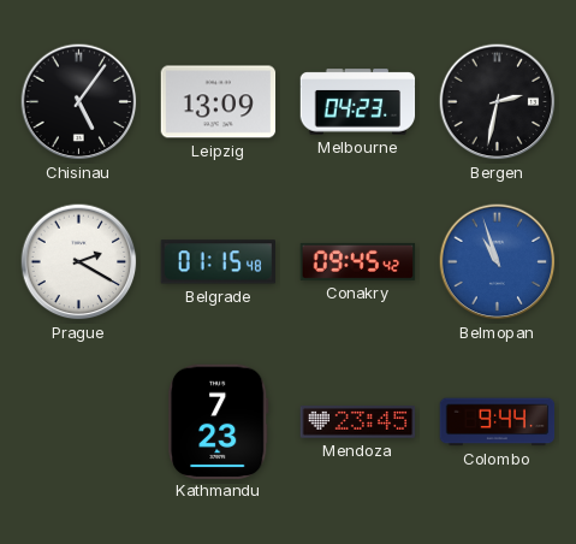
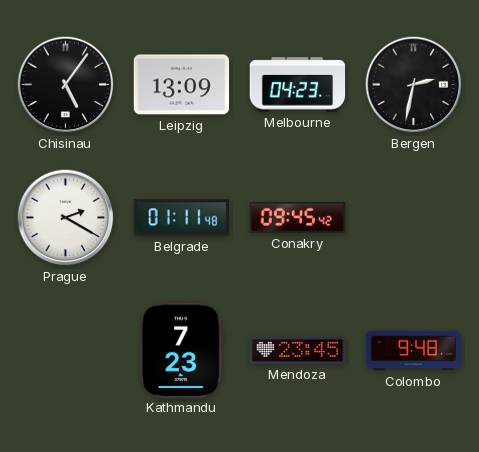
Belgrade: 01:15 -> 01:11 (181, 218)
Belmopan: 10:57 -> none (498, 262)
Colombo: 9:44 -> 9:48 (414, 351)
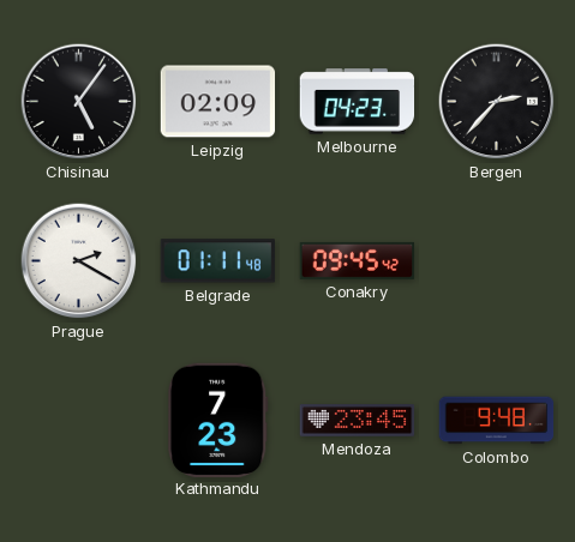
Leipzig: 13:09 -> 02:09 (218, 102)
Bergen: 2:32 -> 2:37 (497, 102)
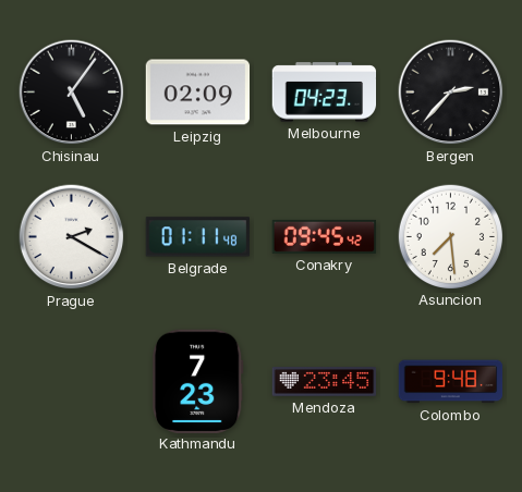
Asuncion: none -> 7:29 (450, 236)
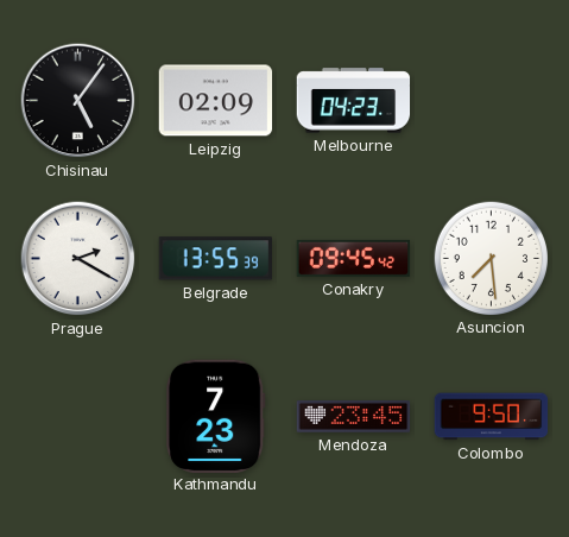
Bergen: 2:37 -> none (451, 93)
Belgrade: 01:11 -> 13:55 (215, 259)
Colombo: 9:48 -> 9:50 (492, 417)
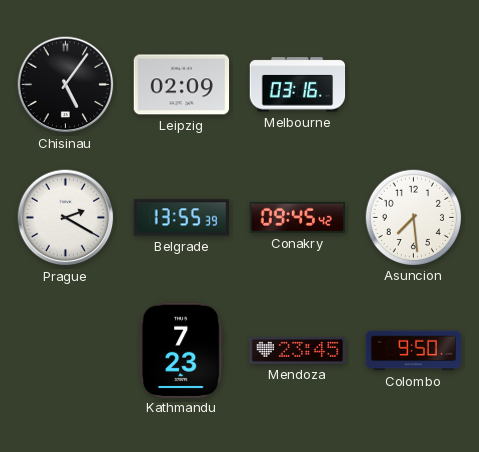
Melbourne: 04:23 -> 03:16 (298, 85)
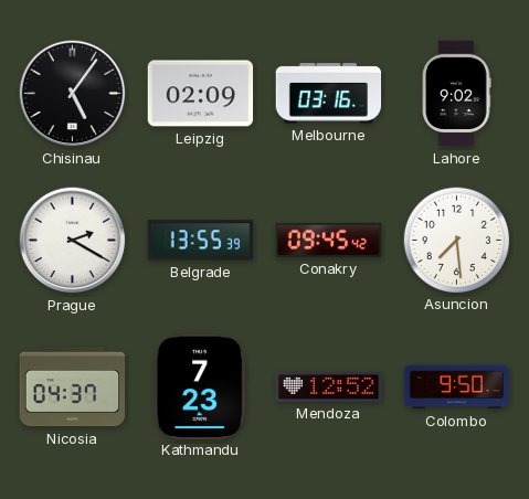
Lahore: none -> 9:02 (456, 94)
Nicosia: none -> 04:37 (73, 387)
Mendoza: 23:45 -> 12:52 (329, 387)
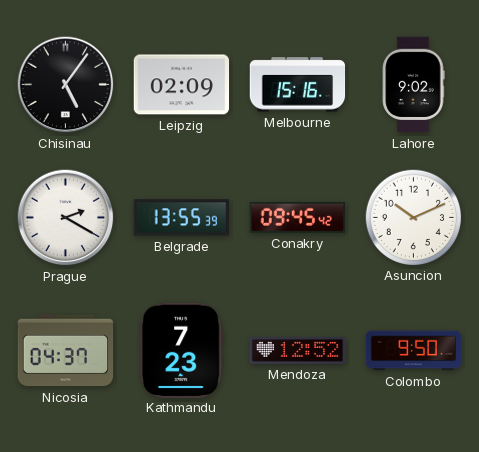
Melbourne: 03:16 -> 15:16 (298, 85)
Asuncion: 7:29 -> 10:11 (413, 217)
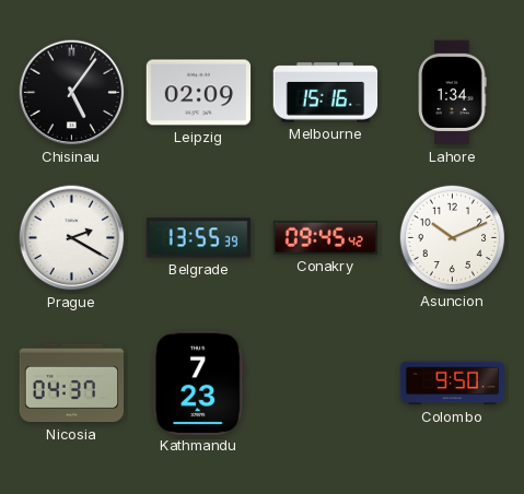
Lahore: 9:02 -> 1:34 (452, 93)
Mendoza: 12:52 -> none (298, 351)
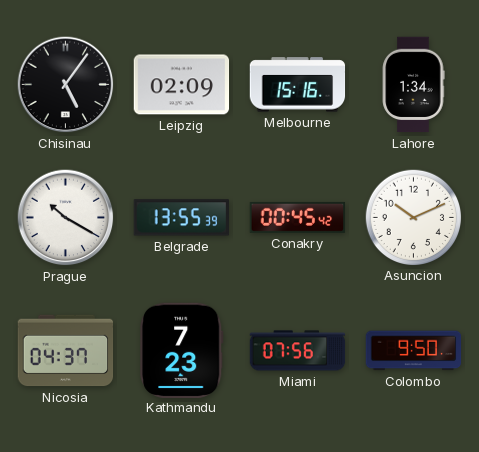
Prague: 2:20 -> 10:20 (66, 218)
Conakry: 09:45 -> 00:45 (298, 217)
Miami: none -> 07:56 (298, 351)
